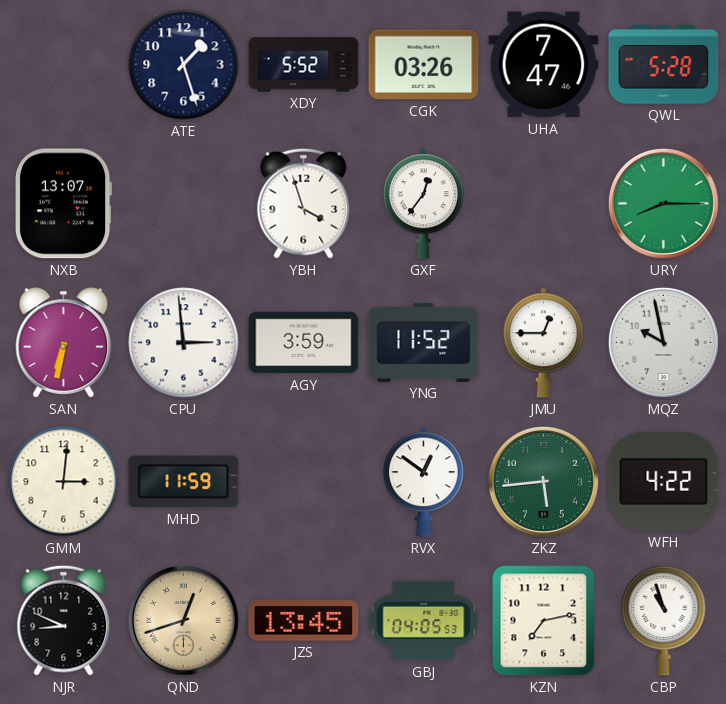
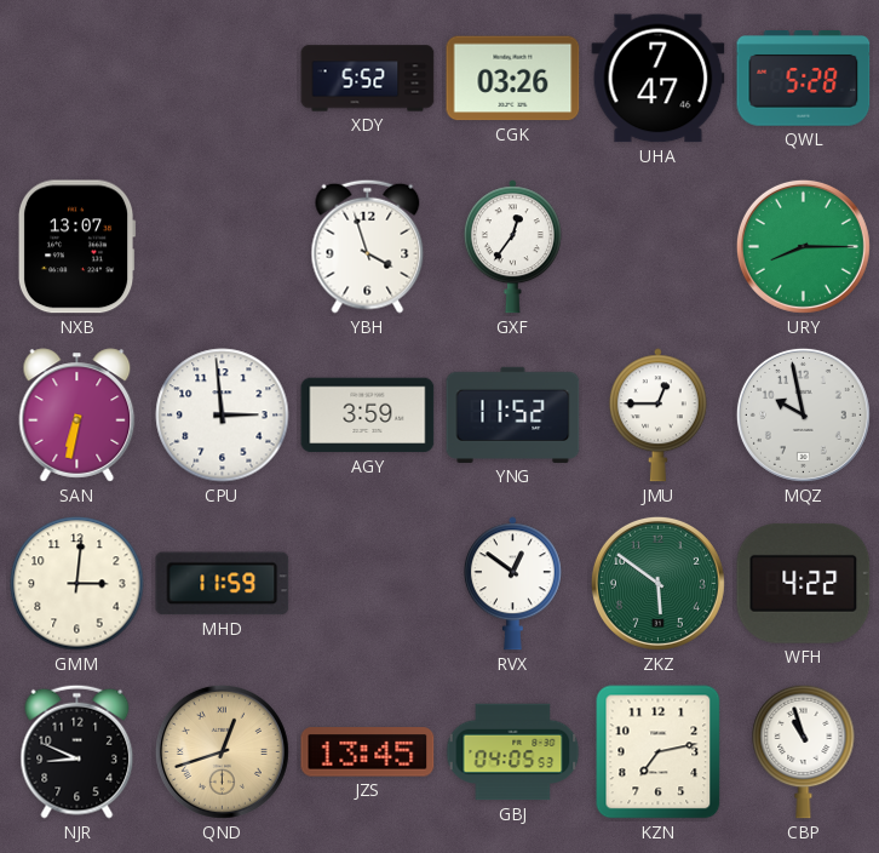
ATE: 1:27 -> none (184, 65)
ZKZ: 5:44 -> 5:51 (657, 583)
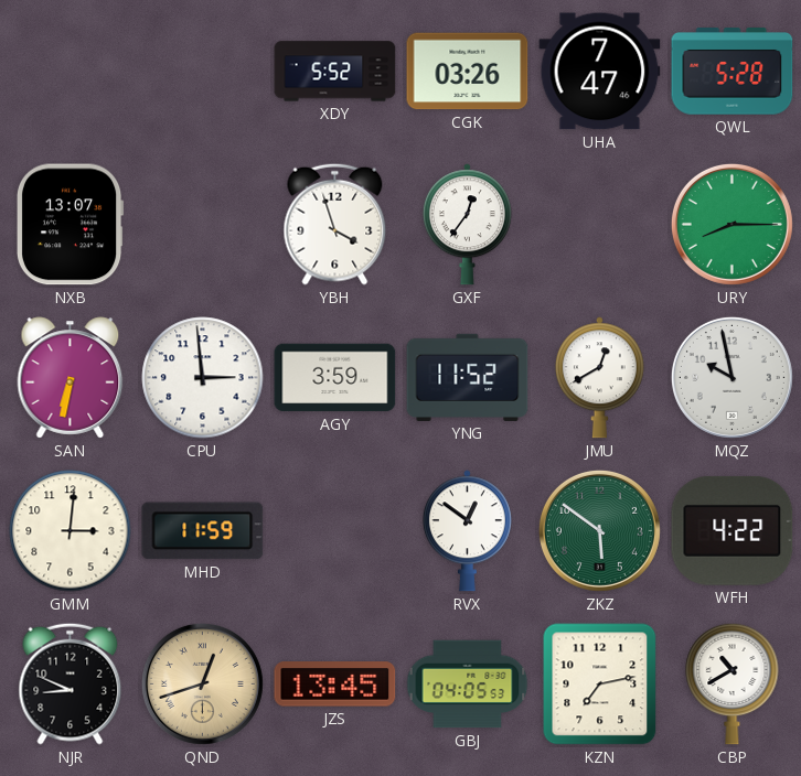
JMU: 12:45 -> 12:40 (599, 378)
CBP: 10:57 -> 10:40 (733, 683)
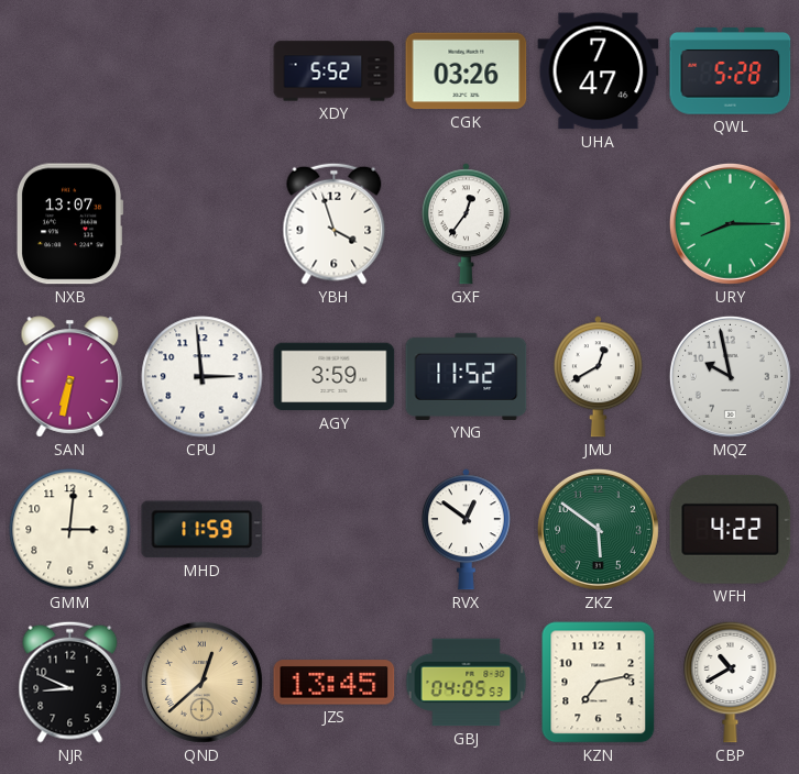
QND: 12:42 -> 12:38 (201, 682)
